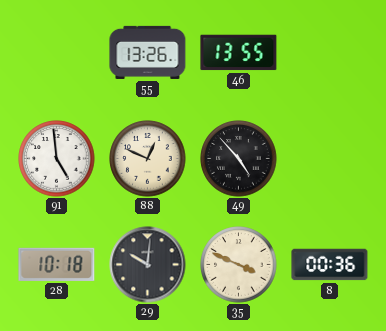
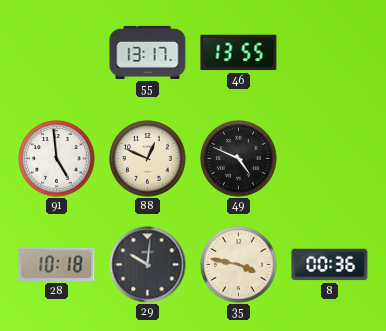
55: 13:26 -> 13:17 (148, 52)
49: 4:53 -> 4:49 (239, 159)
35: 3:49 -> 3:47 (239, 265)
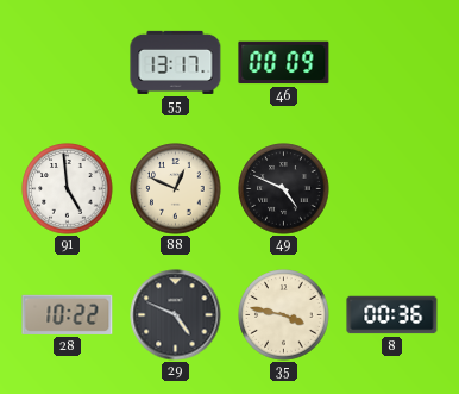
46: 13:55 -> 00:09 (284, 63)
28: 10:18 -> 10:22 (68, 314)
29: 10:01 -> 4:49 (176, 315)
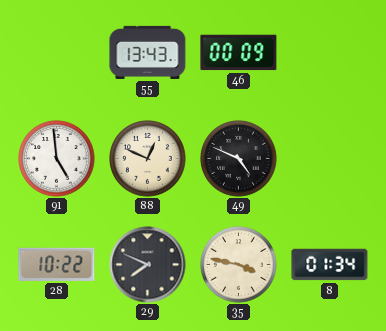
55: 13:17 -> 13:43 (148, 52)
29: 4:49 -> 7:49 (148, 265)
8: 00:36 -> 01:34 (330, 265)
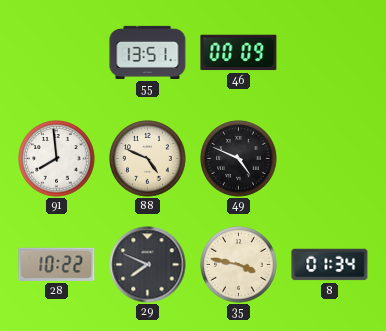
55: 13:43 -> 13:51 (148, 52)
91: 4:59 -> 7:59 (57, 159)
88: 12:49 -> 4:49 (148, 159)
